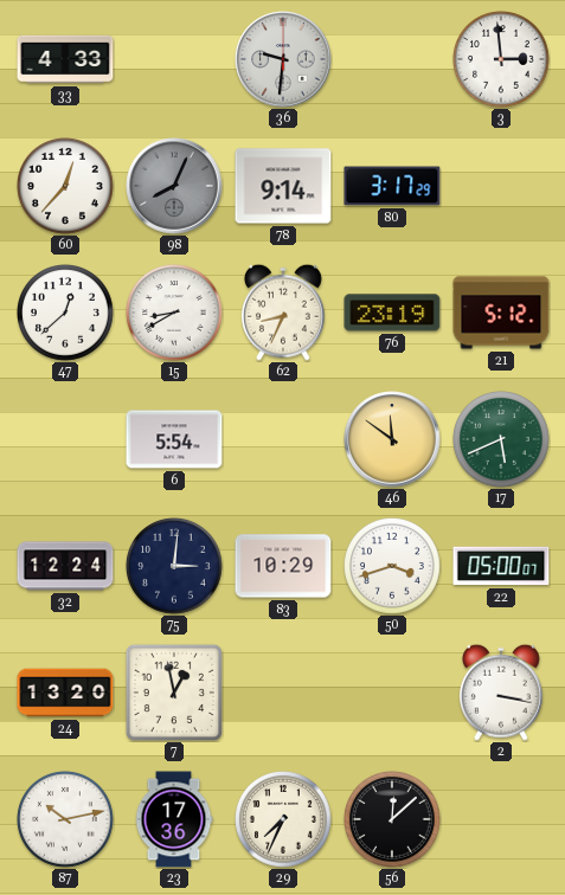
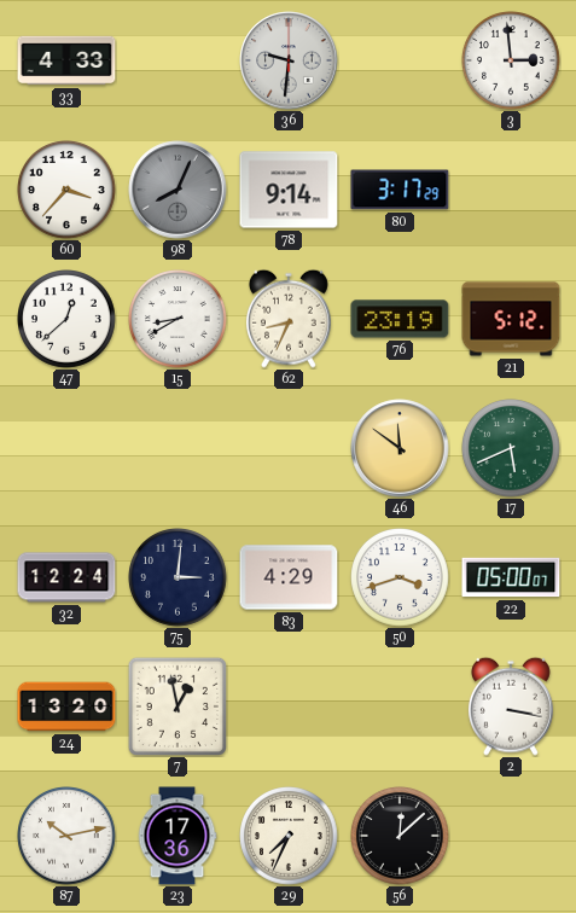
60: 12:37 -> 3:37 (68, 191)
6: 5:54 -> none (174, 439)
83: 10:29 -> 4:29 (289, 577)
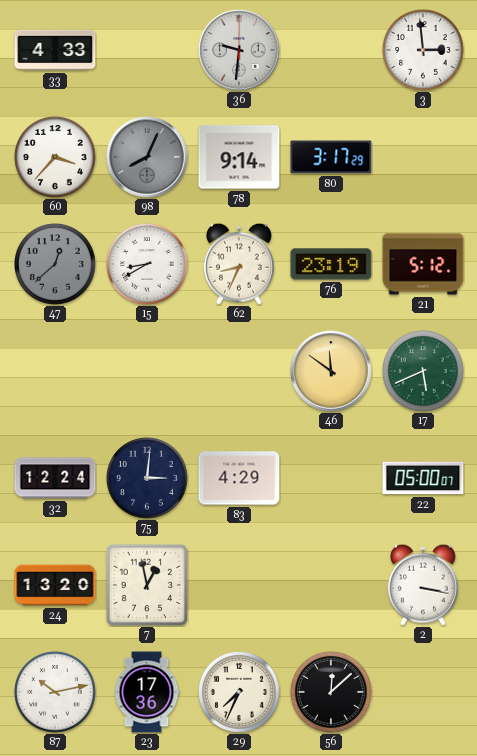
47 dial: white -> grey (56, 265)
50: 3:42 -> none (401, 578)
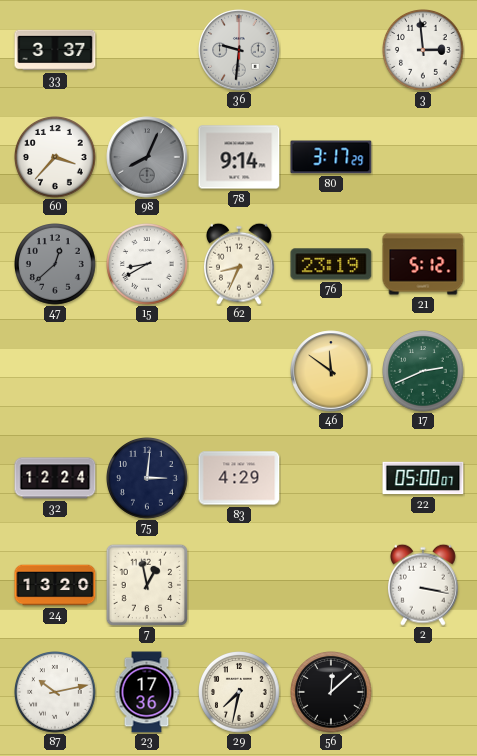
33: 4:33 -> 3:37 (55, 50)
17: 5:41 -> 2:41 (424, 372)
29: 7:34 -> 7:32 (240, 693)
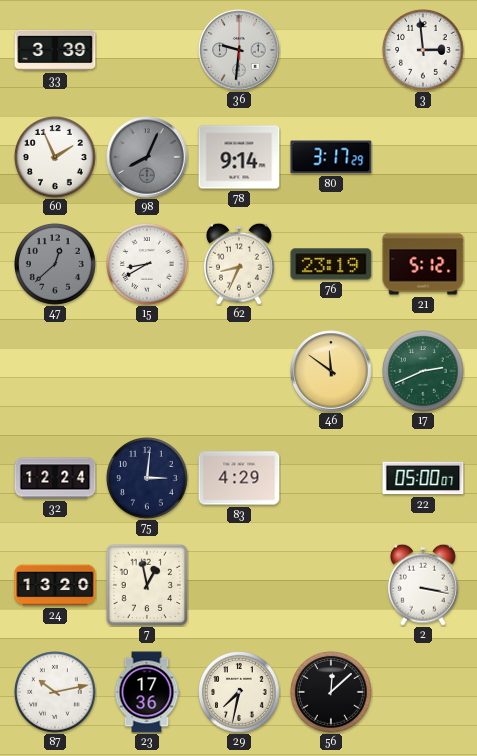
33: 3:37 -> 3:39 (55, 50)
60: 3:37 -> 1:56 (56, 158)
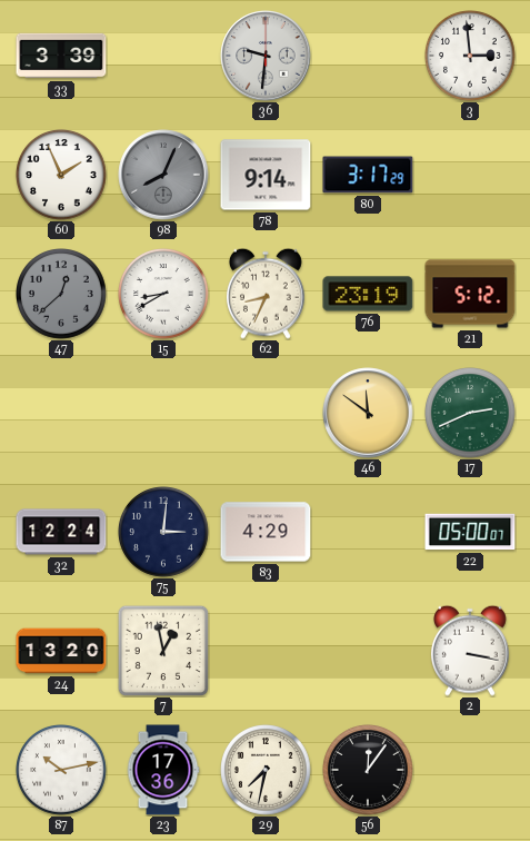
56: 12:08 -> 12:06 (369, 771)
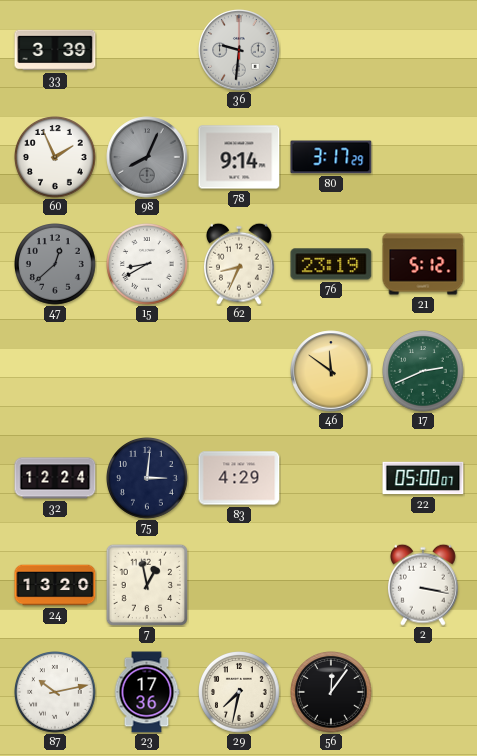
3: 2:59 -> none (471, 57)
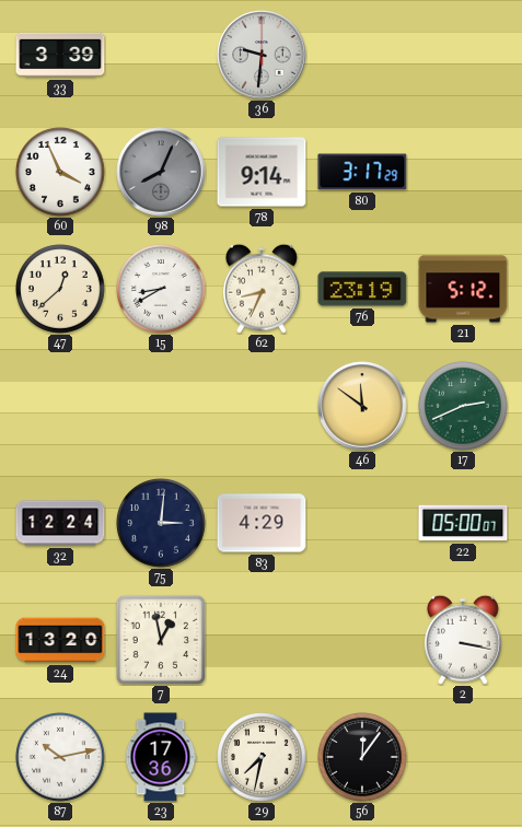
60: 1:56 -> 3:56 (61, 173)
47 dial: grey -> cream (61, 290)
